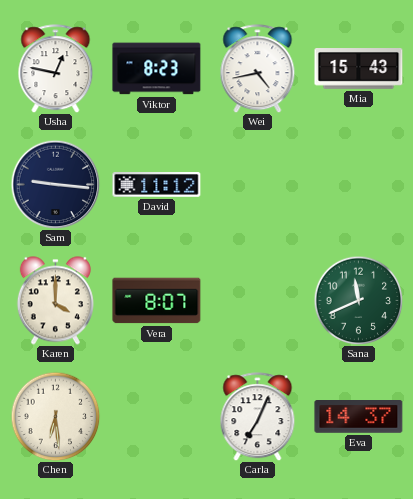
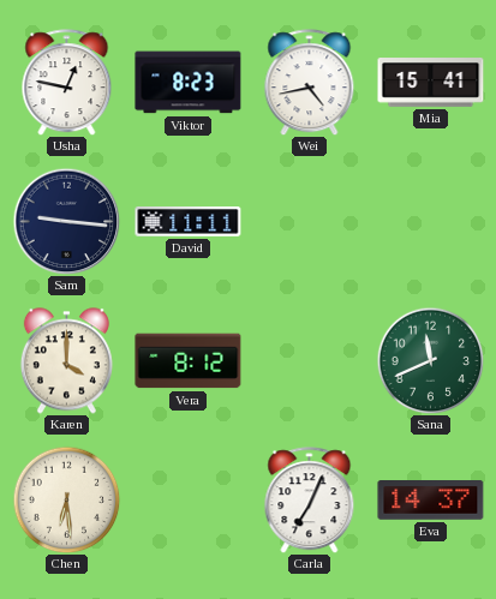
Mia: 15:43 -> 15:41 (431, 83)
David: 11:12 -> 11:11 (189, 222)
Vera: 8:07 -> 8:12 (189, 361)
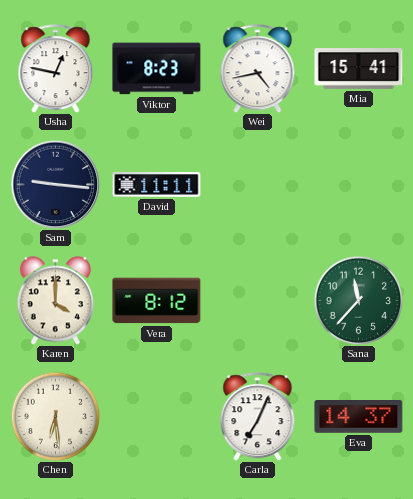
Sana: 11:41 -> 11:37 (358, 300)
